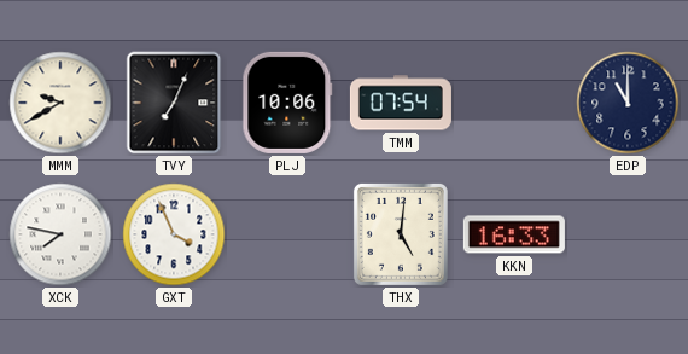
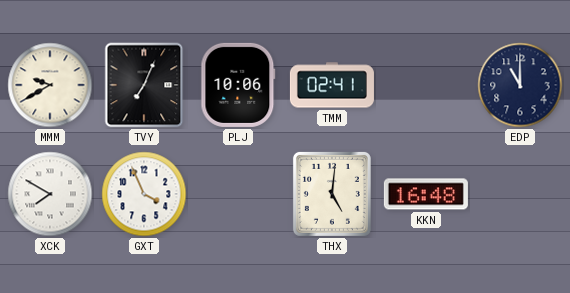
TMM: 07:54 -> 02:41 (332, 85)
XCK: 7:47 -> 7:50 (50, 194)
KKN: 16:33 -> 16:48 (426, 194)
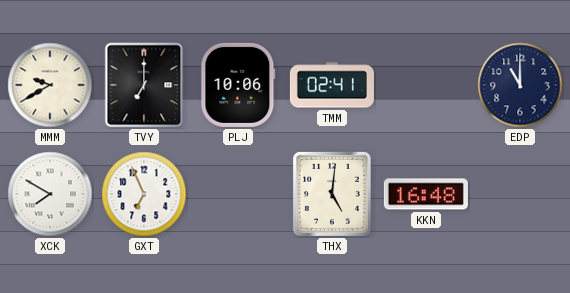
TVY: 7:04 -> 7:00 (144, 85)
GXT: 3:56 -> 6:56 (144, 194)
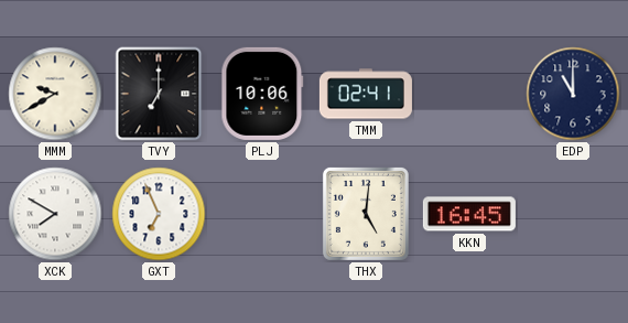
KKN: 16:48 -> 16:45 (469, 214)
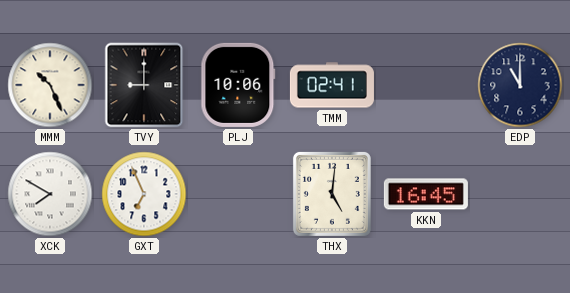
MMM: 9:40 -> 10:26 (50, 85)
TVY: 7:00 -> 9:00 (144, 85)
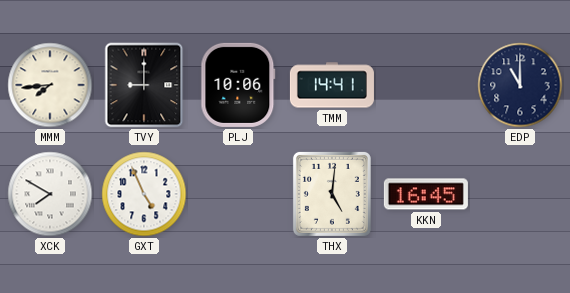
MMM: 10:26 -> 7:44 (50, 85)
TMM: 02:41 -> 14:41 (332, 85)
GXT: 6:56 -> 4:56 (144, 194)
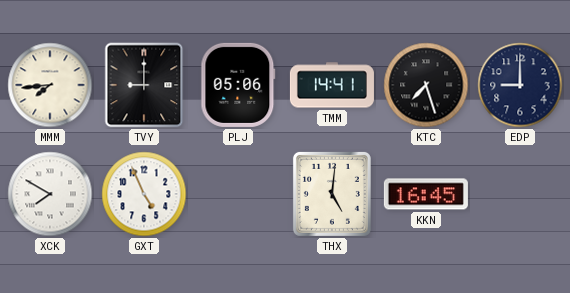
PLJ: 10:06 -> 05:06 (238, 85)
KTC: none -> 7:27 (426, 85)
EDP: 11:00 -> 9:00 (520, 85)
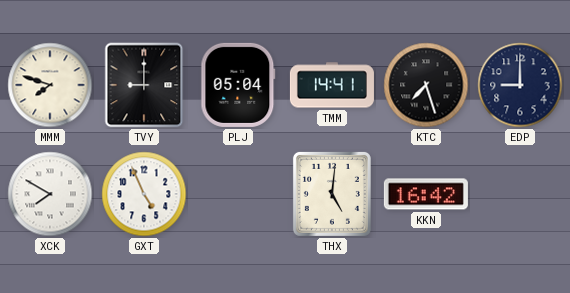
MMM: 7:44 -> 7:48 (50, 85)
PLJ: 05:06 -> 05:04 (238, 85)
KKN: 16:45 -> 16:42 (426, 194)
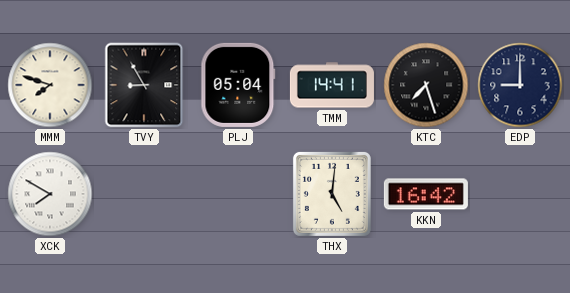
TVY: 9:00 -> 8:55 (144, 85)
GXT: 4:56 -> none (144, 194)
